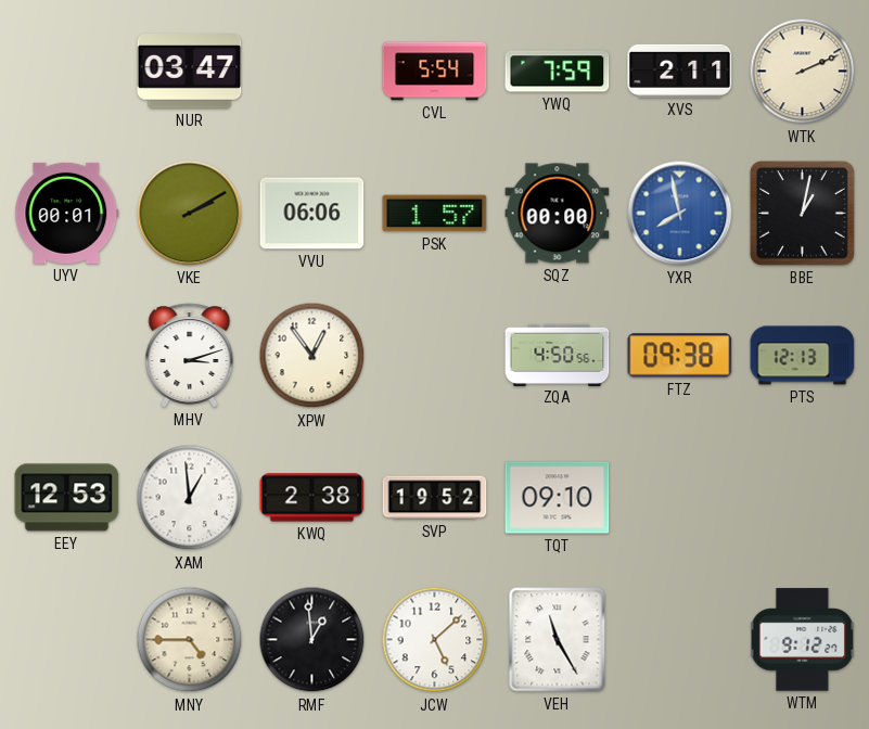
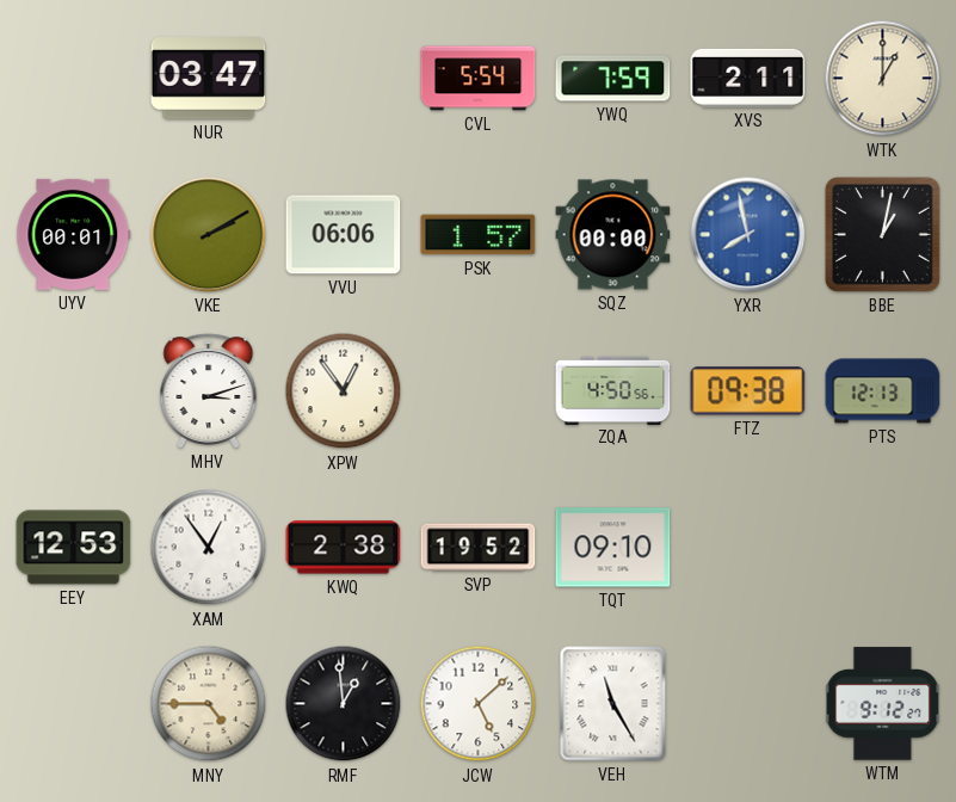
WTK: 2:11 -> 1:00 (883, 79)
XAM: 12:59 -> 12:54 (209, 548)
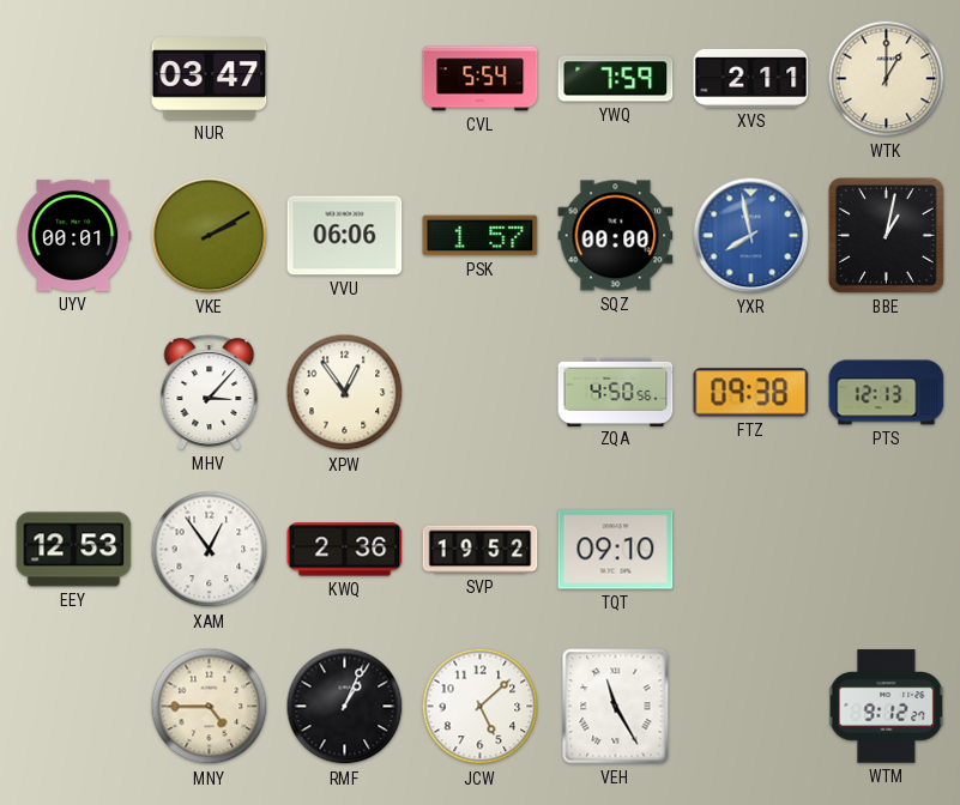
MHV: 3:12 -> 3:07 (210, 393)
KWQ: 2:38 -> 2:36 (345, 550)
RMF: 12:59 -> 1:04 (345, 707)
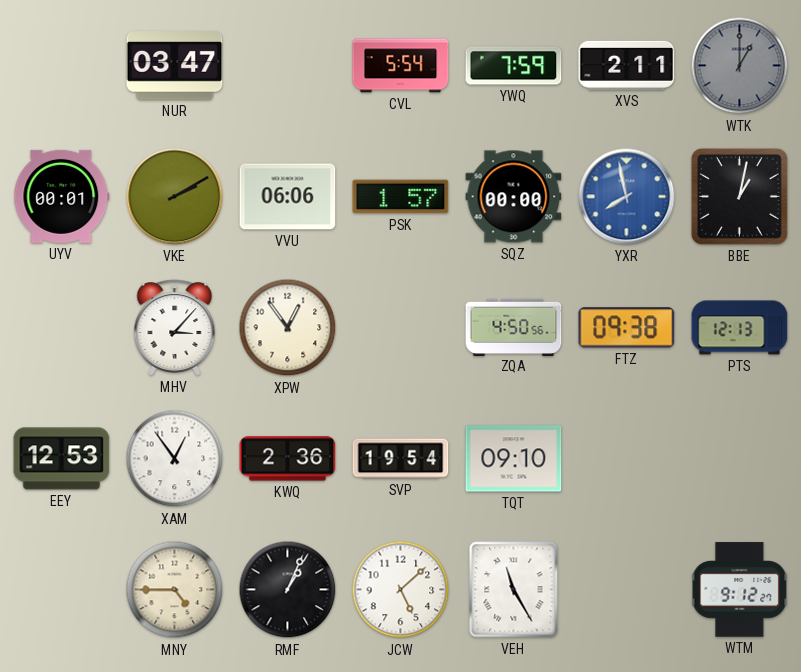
WTK dial: cream -> grey (740, 66)
SVP: 19:52 -> 19:54 (401, 459)
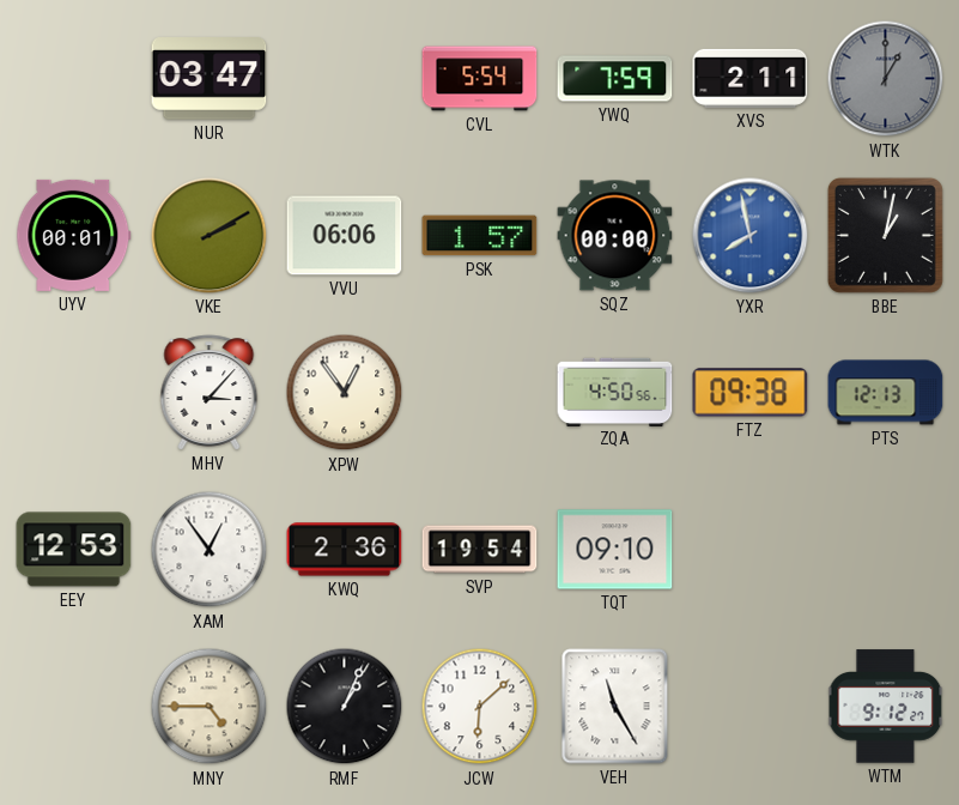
JCW: 5:08 -> 6:08 (480, 707)
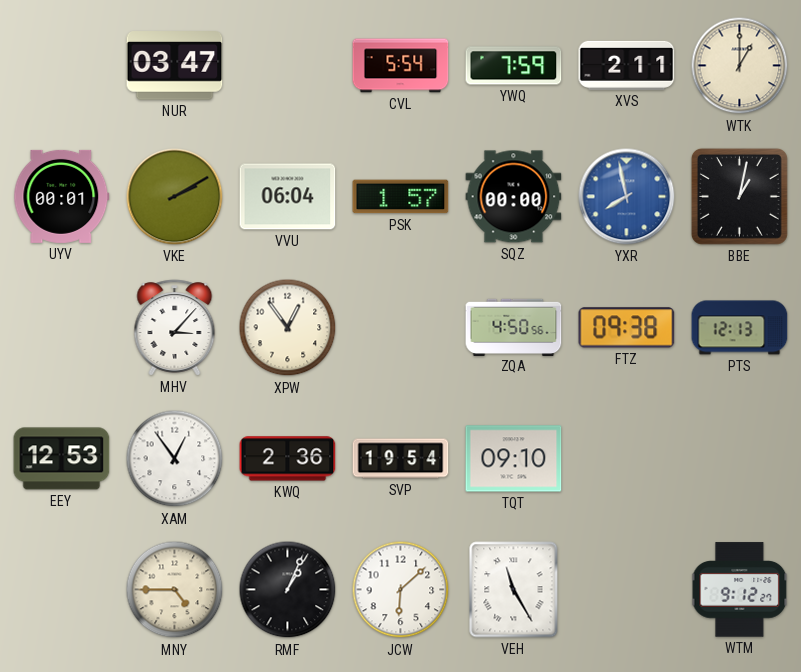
WTK dial: grey -> cream (740, 66)
VVU: 06:06 -> 06:04 (288, 197)
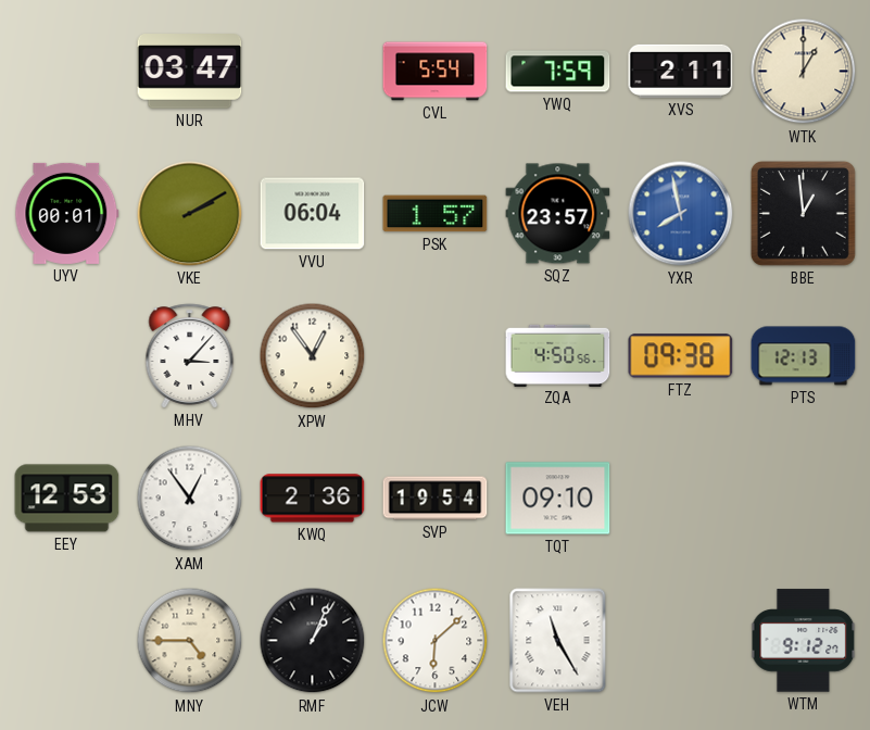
SQZ: 00:00 -> 23:57 (558, 214)
BBE: 1:02 -> 12:59 (803, 213)
